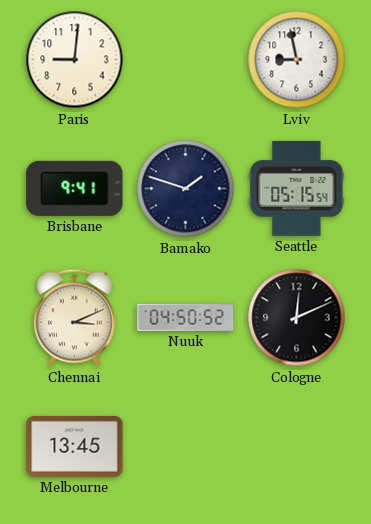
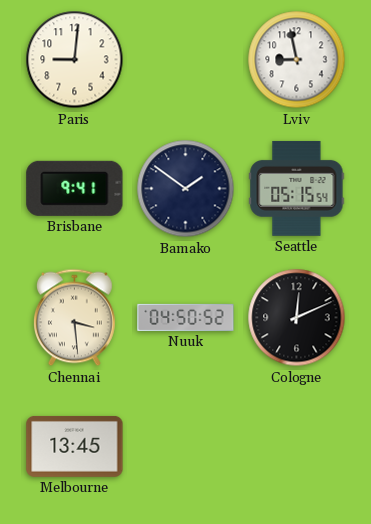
Bamako: 1:48 -> 1:51 (186, 189)
Chennai: 3:11 -> 3:29 (75, 318)
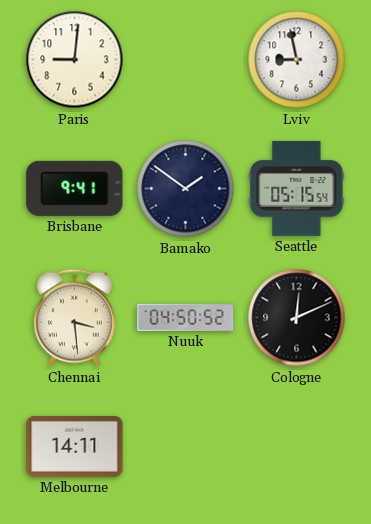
Melbourne: 13:45 -> 14:11 (75, 446)
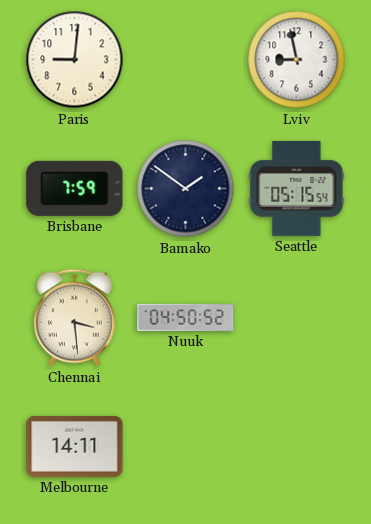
Brisbane: 9:41 -> 7:59 (75, 188)
Cologne: 12:11 -> none (297, 318)
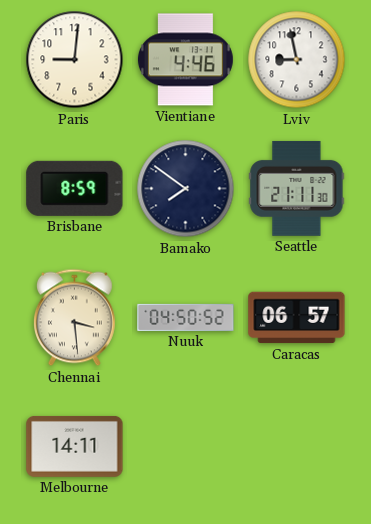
Vientiane: none -> 4:46 (185, 60)
Brisbane: 7:59 -> 8:59 (75, 188)
Bamako: 1:51 -> 7:51 (186, 189)
Seattle: 05:15 -> 21:11 (297, 188)
Caracas: none -> 06:57 (297, 318)
